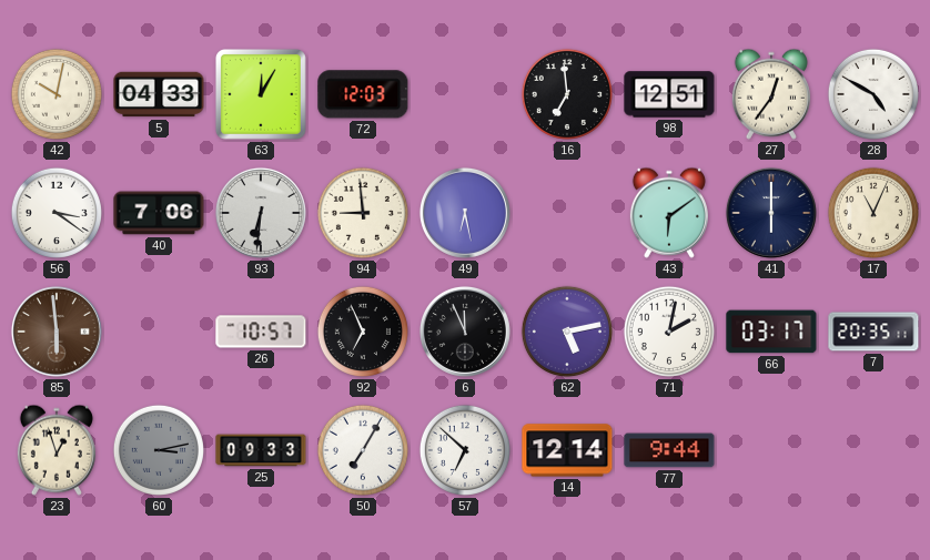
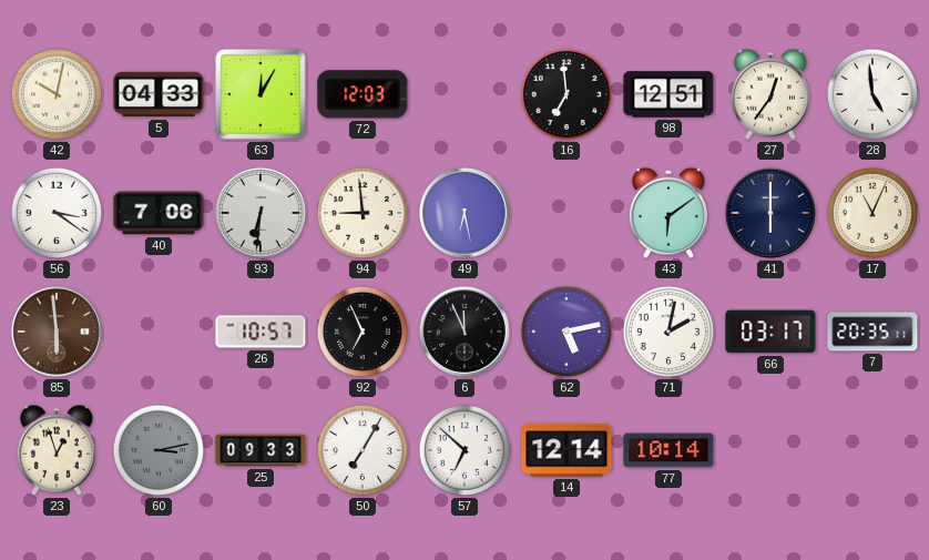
28: 4:50 -> 4:59 (872, 94)
77: 9:44 -> 10:14 (668, 450)
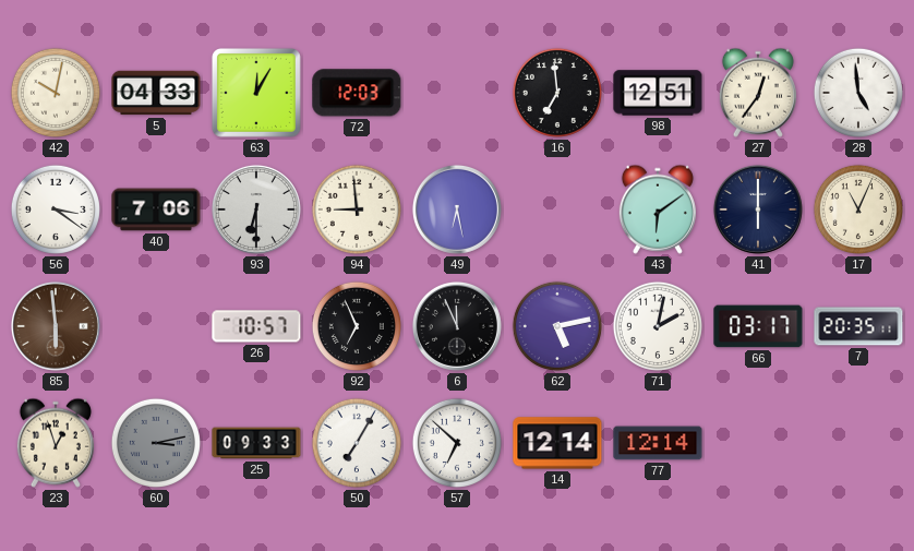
93: 6:31 -> 6:30 (256, 209)
77: 10:14 -> 12:14 (658, 443)
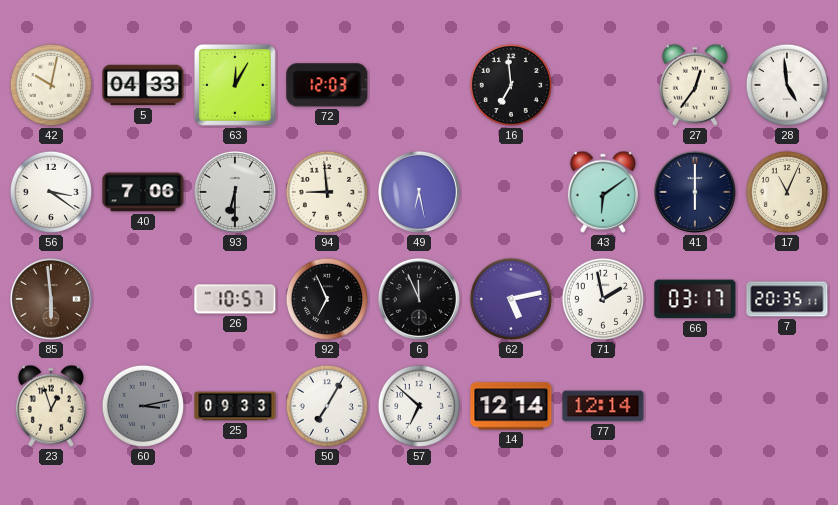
98: 12:51 -> none (658, 93)
71: 2:02 -> 1:58 (603, 299)
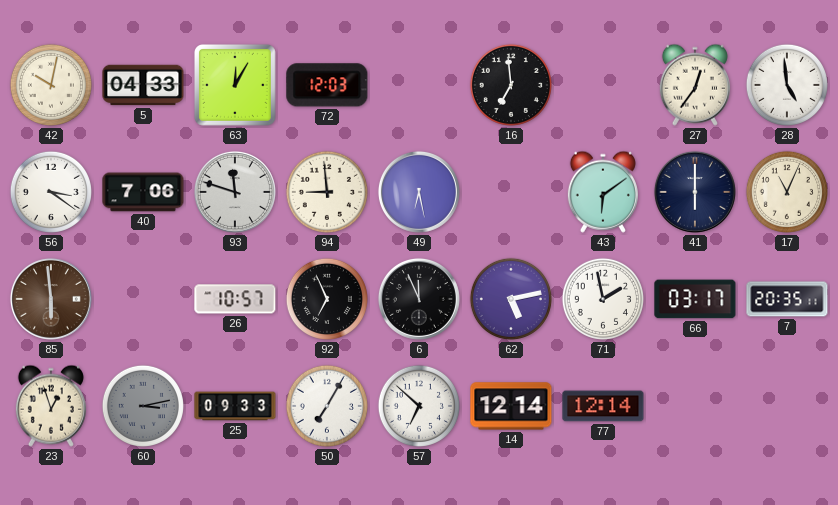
93: 6:30 -> 11:48 (235, 192)
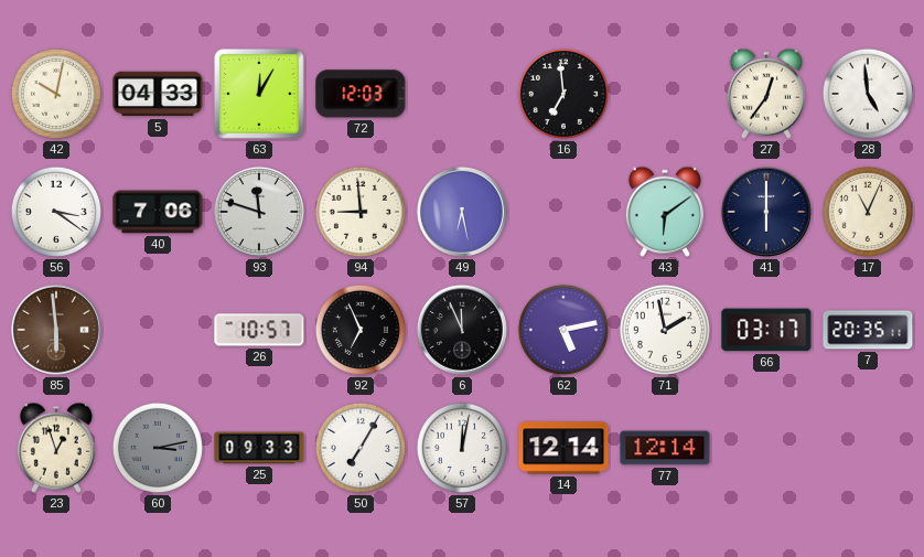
57: 6:52 -> 12:02 (462, 448)
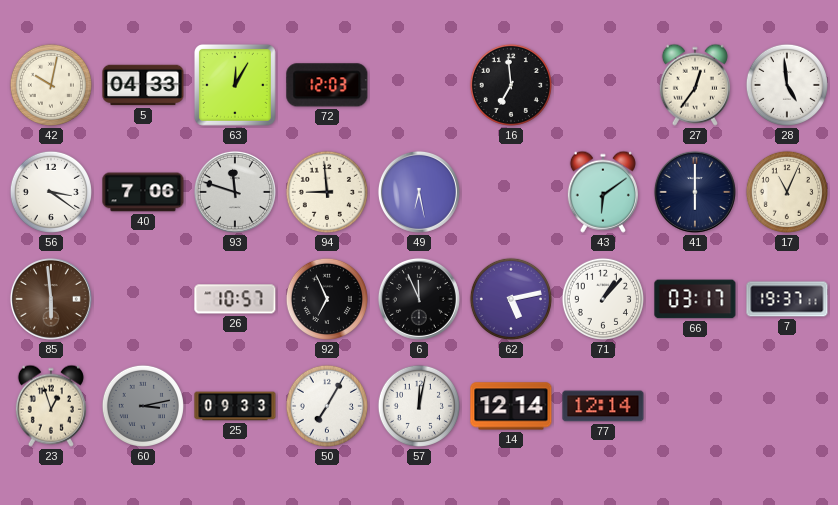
71: 1:58 -> 1:07 (603, 299)
7: 20:35 -> 19:37 (787, 299)
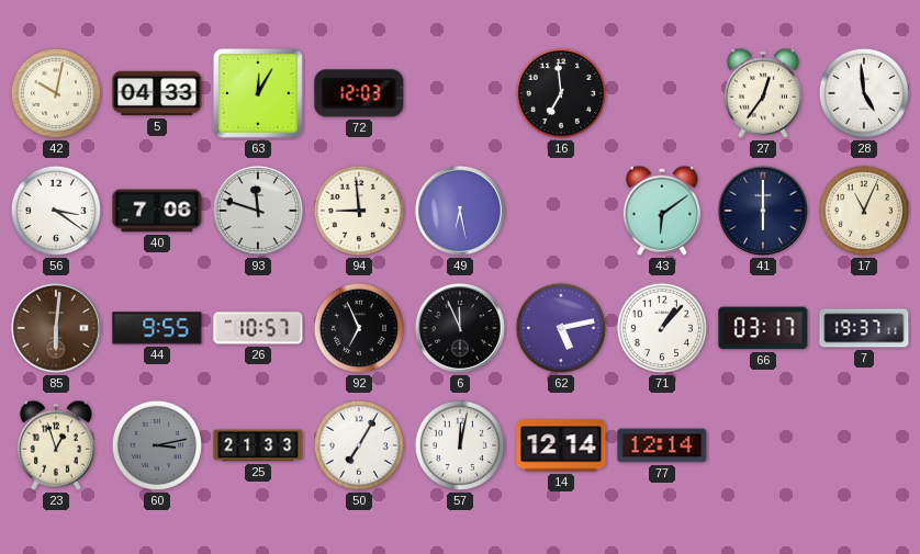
85: 5:59 -> 6:01 (56, 328)
44: none -> 9:55 (157, 328)
25: 09:33 -> 21:33 (258, 445)
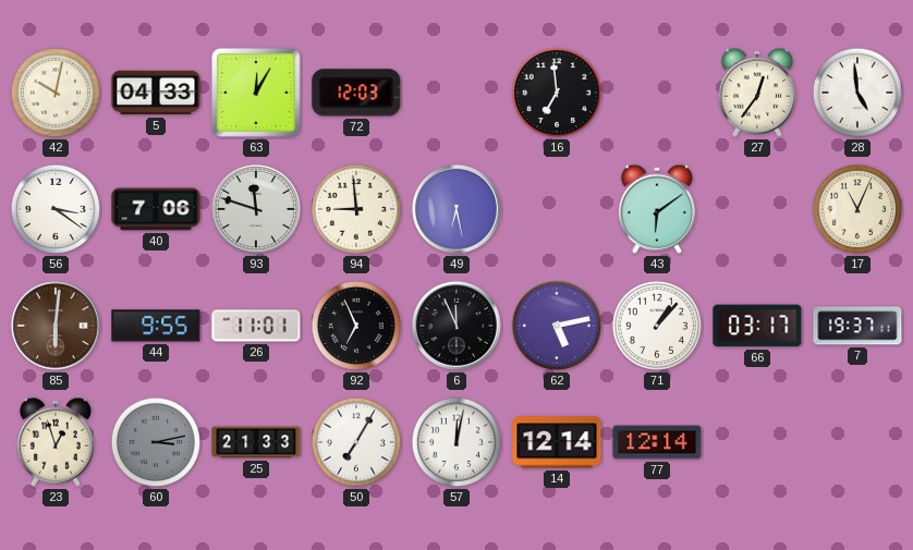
41: 6:00 -> none (763, 211)
26: 10:57 -> 11:01 (256, 326)
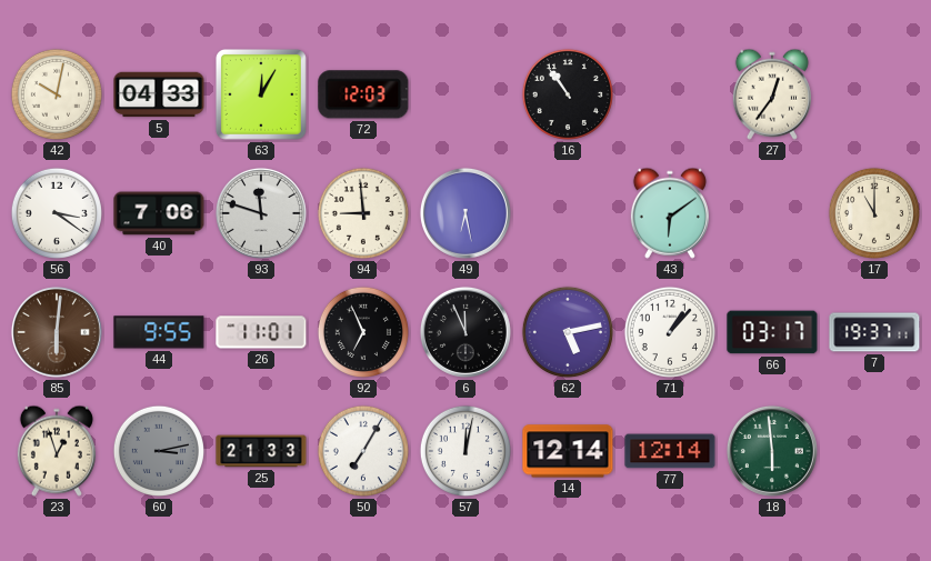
16: 6:59 -> 10:54 (568, 94)
28: 4:59 -> none (857, 93)
17: 11:04 -> 11:00 (874, 213)
18: none -> 5:59 (772, 451)
